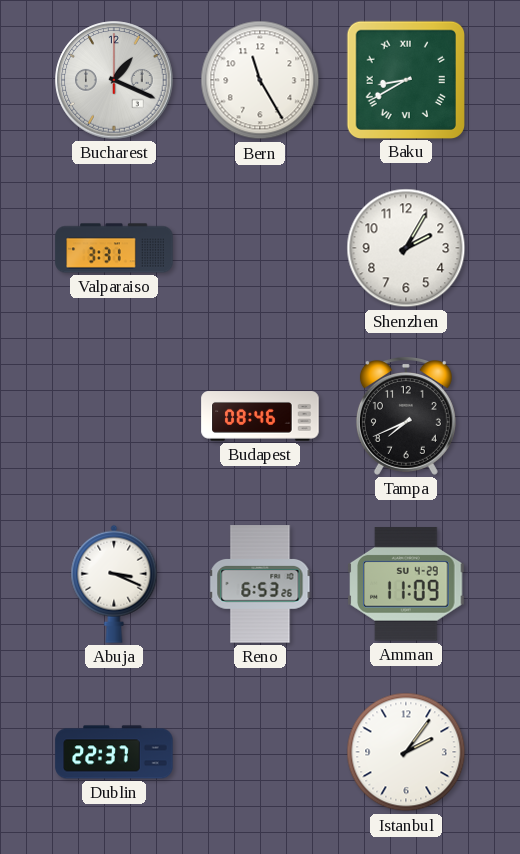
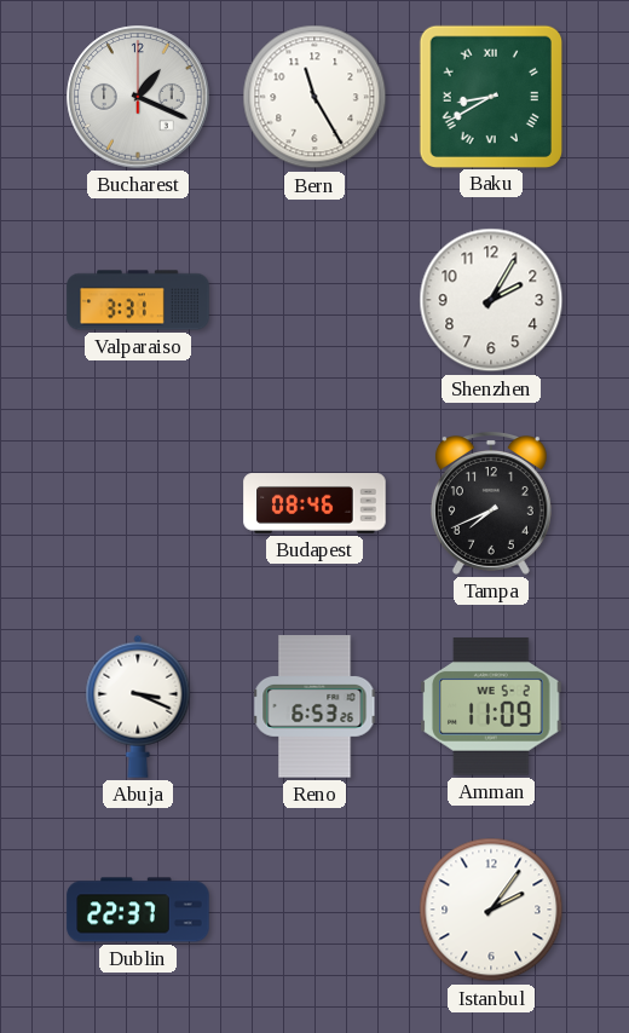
Amman date: SU 4-29 -> WE 5-2 (491, 706)
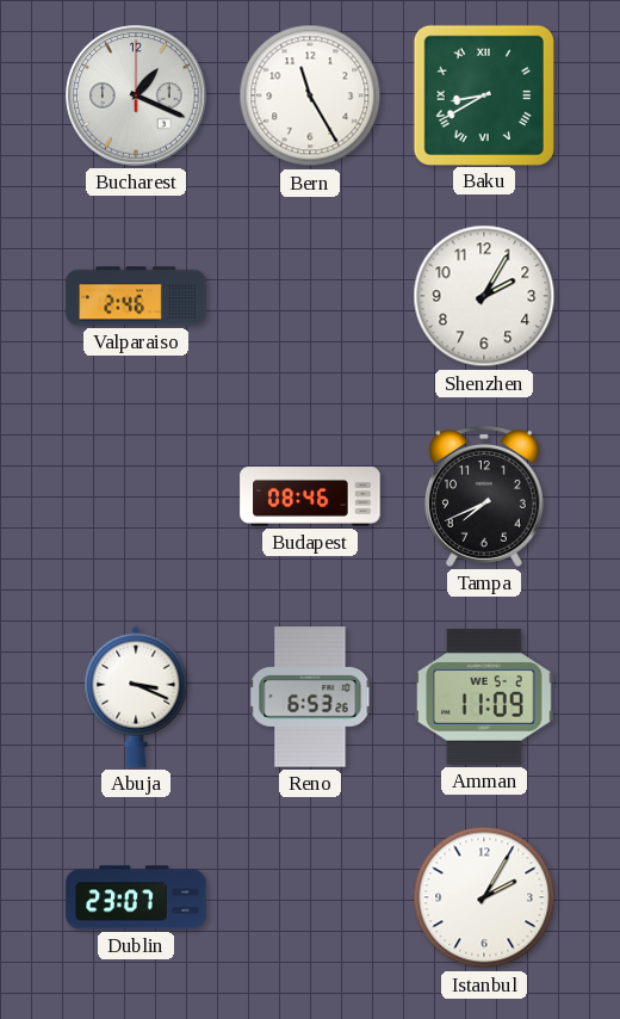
Valparaiso: 3:31 -> 2:46 (136, 296)
Dublin: 22:37 -> 23:07 (136, 897)
Istanbul: 2:06 -> 2:05 (484, 897)
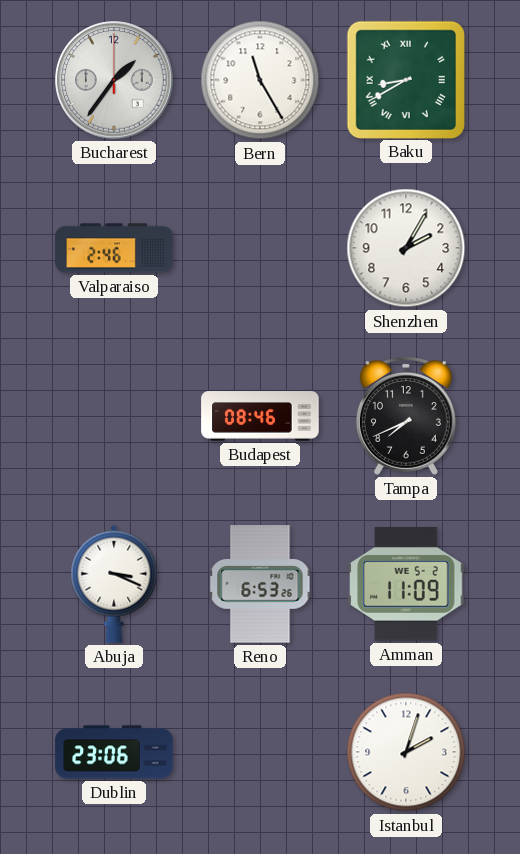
Bucharest: 1:19 -> 1:36 (114, 80)
Dublin: 23:07 -> 23:06 (114, 752)
Istanbul: 2:05 -> 2:03 (406, 752)
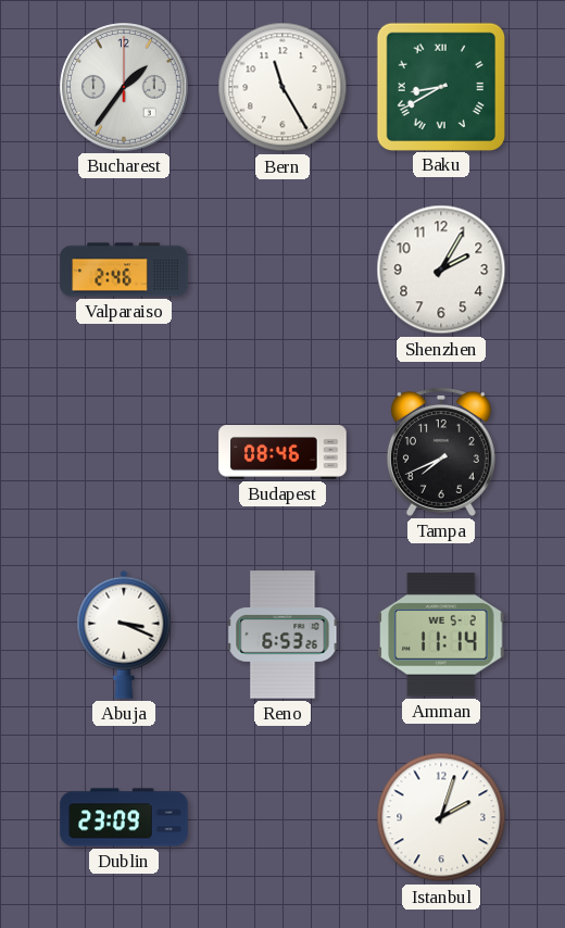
Amman: 11:09 -> 11:14 (441, 635)
Dublin: 23:06 -> 23:09 (124, 817)
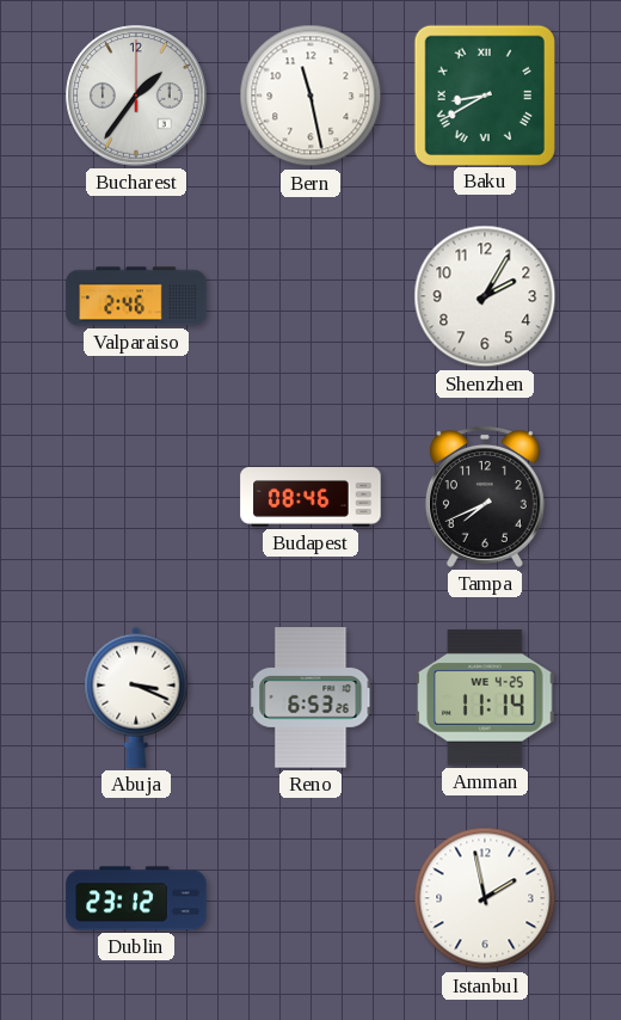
Bern: 11:25 -> 11:28 (310, 96)
Amman date: WE 5-2 -> WE 4-25 (485, 698)
Dublin: 23:09 -> 23:12 (136, 898)
Istanbul: 2:03 -> 1:58 (485, 898)
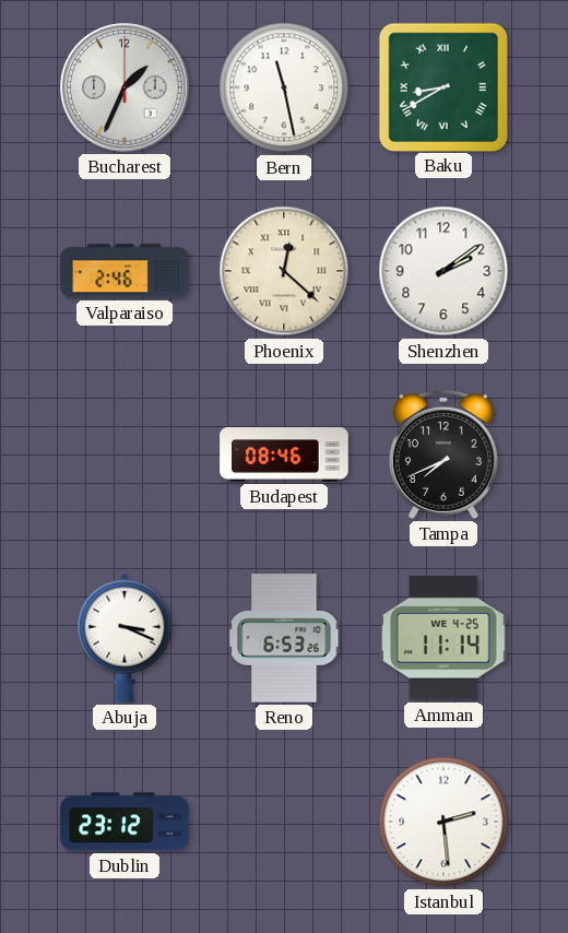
Bucharest: 1:36 -> 1:34 (125, 87)
Phoenix: none -> 12:22 (284, 271)
Shenzhen: 2:05 -> 2:09 (443, 271)
Istanbul: 1:58 -> 2:29 (443, 822)
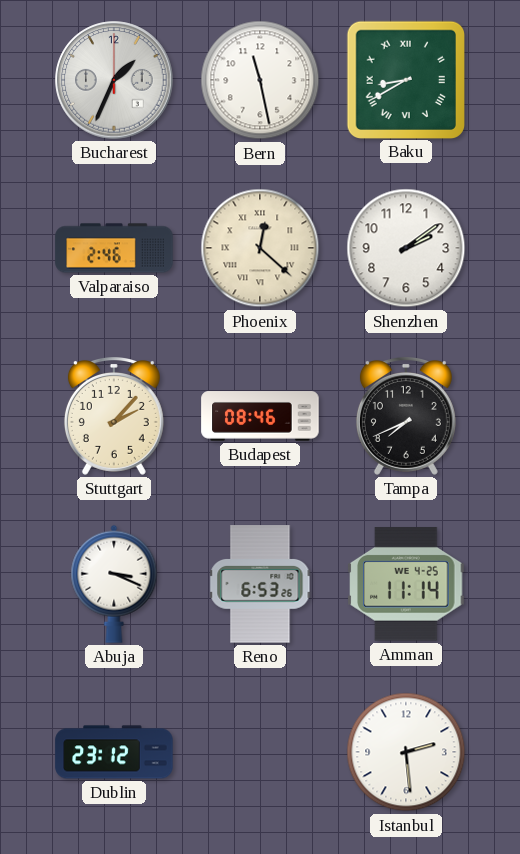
Stuttgart: none -> 2:07 (114, 416)
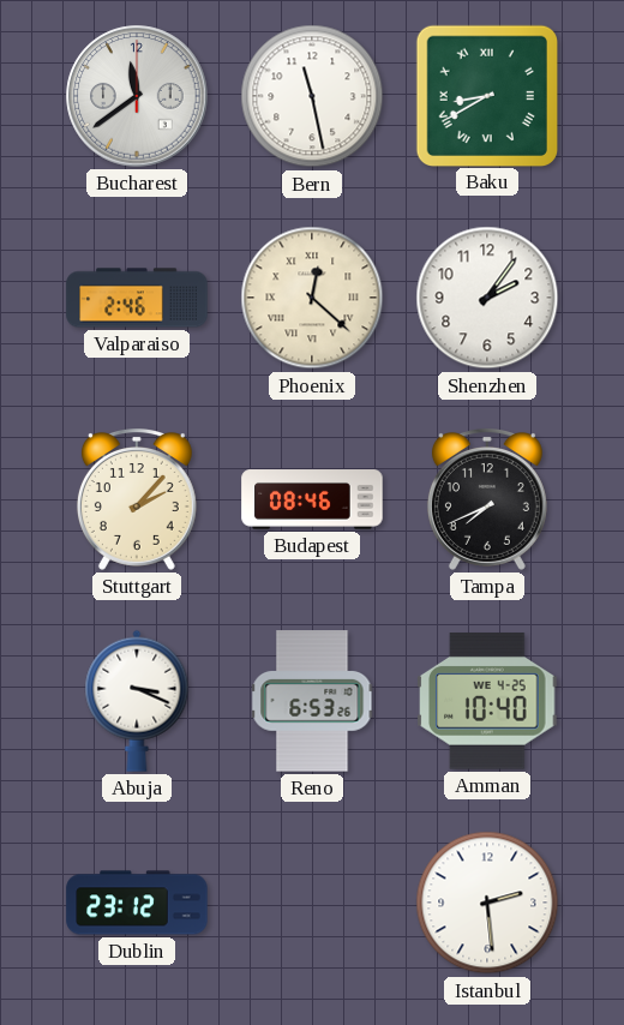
Bucharest: 1:34 -> 11:39 (137, 96)
Shenzhen: 2:09 -> 2:06 (487, 298)
Amman: 11:14 -> 10:40 (487, 701)
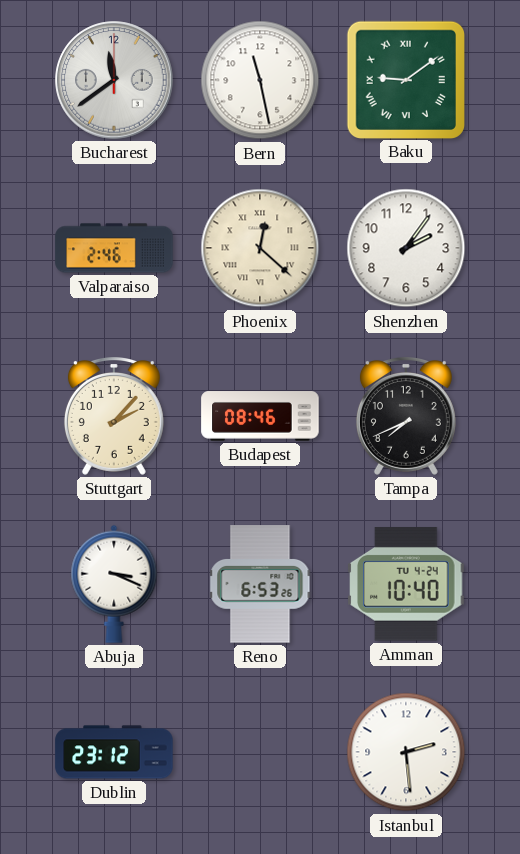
Baku: 8:40 -> 9:09 (405, 79)
Amman date: WE 4-25 -> TU 4-24 (406, 584)
